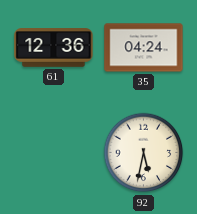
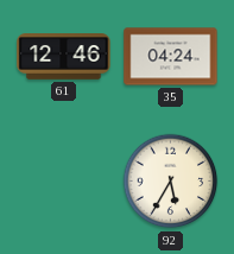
61: 12:36 -> 12:46 (64, 57)
92: 5:32 -> 5:35 (171, 182)
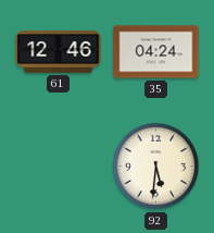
92: 5:35 -> 5:31 (156, 167)
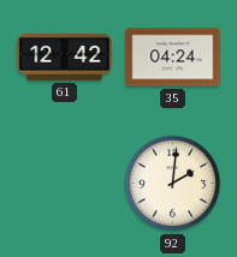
61: 12:46 -> 12:42 (65, 58)
92: 5:31 -> 2:01 (173, 184)
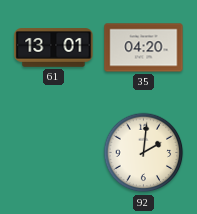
61: 12:42 -> 13:01 (54, 48)
35: 04:24 -> 04:20 (144, 48)
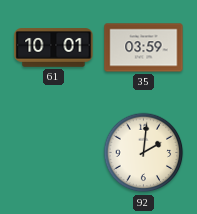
61: 13:01 -> 10:01 (54, 48)
35: 04:20 -> 03:59 (144, 48)
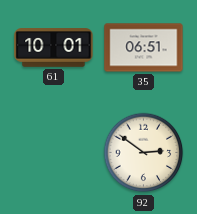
35: 03:59 -> 06:51 (144, 48)
92: 2:01 -> 2:51 (144, 153)
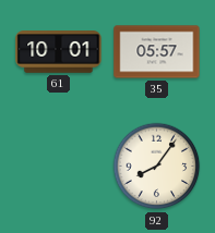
35: 06:51 -> 05:57 (157, 52)
92: 2:51 -> 8:06 (157, 167)
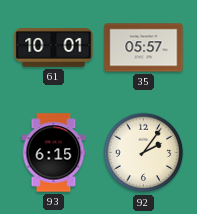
93: none -> 6:15 (54, 153)
92: 8:06 -> 2:06 (144, 153)
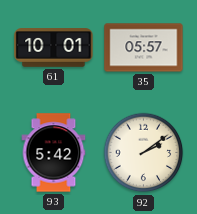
93: 6:15 -> 5:42 (54, 153)
92: 2:06 -> 2:09 (144, 153)
